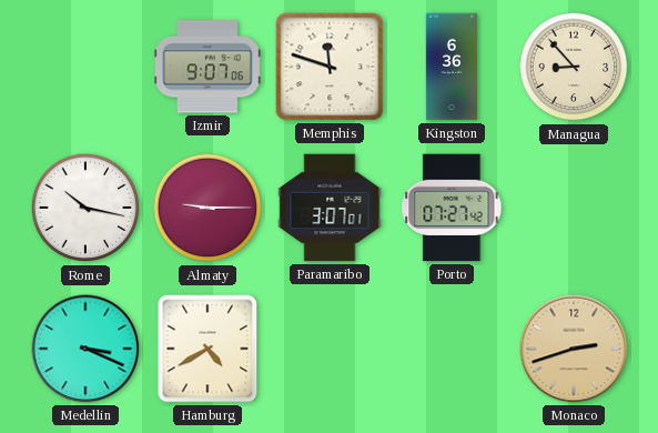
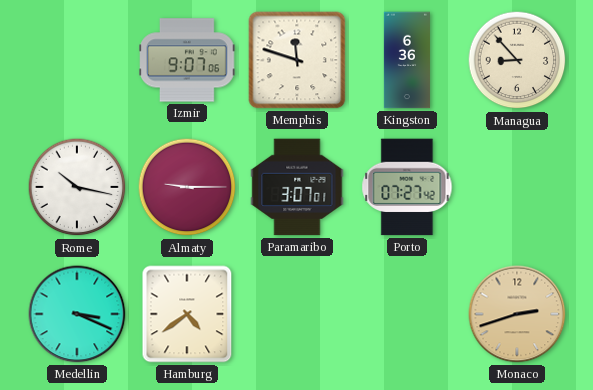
Hamburg: 4:40 -> 4:39 (187, 314)
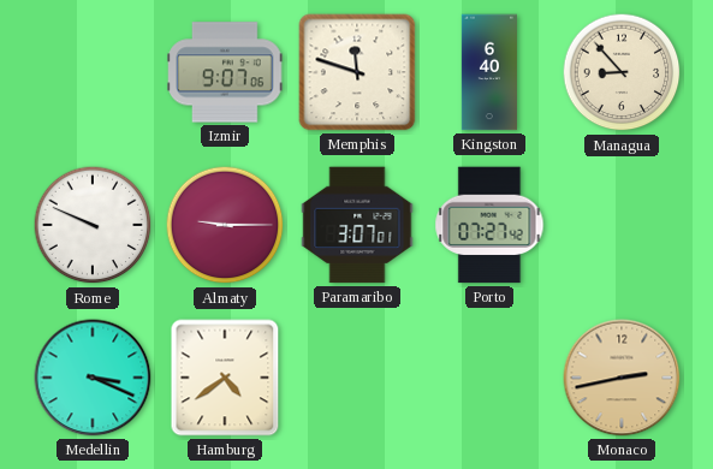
Kingston: 6:36 -> 6:40 (488, 72)
Rome: 10:17 -> 9:49 (93, 225)
Monaco: 2:42 -> 2:43 (622, 378)
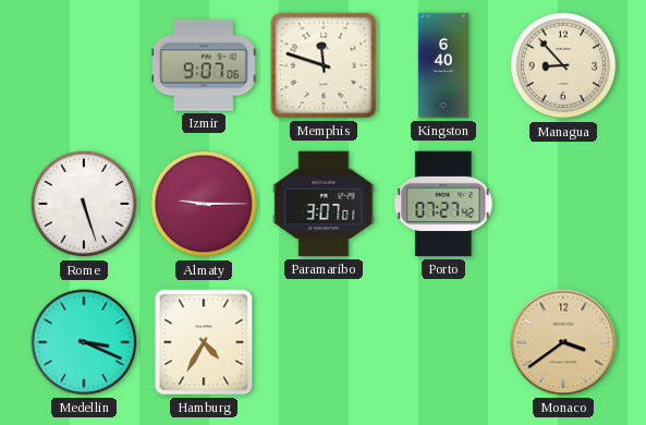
Rome: 9:49 -> 5:27 (84, 204)
Hamburg: 4:39 -> 4:35 (204, 342)
Monaco: 2:43 -> 3:39 (563, 342)
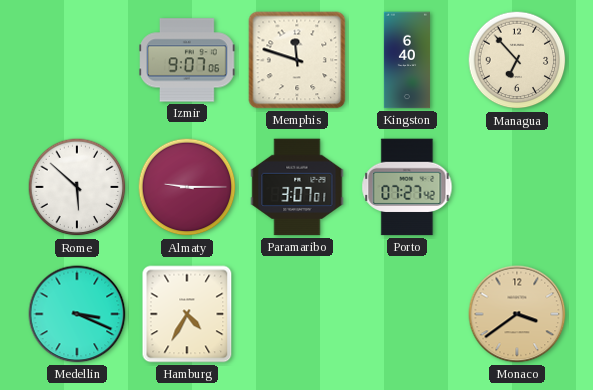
Managua: 8:53 -> 6:53 (517, 60)
Rome: 5:27 -> 5:52 (77, 187)
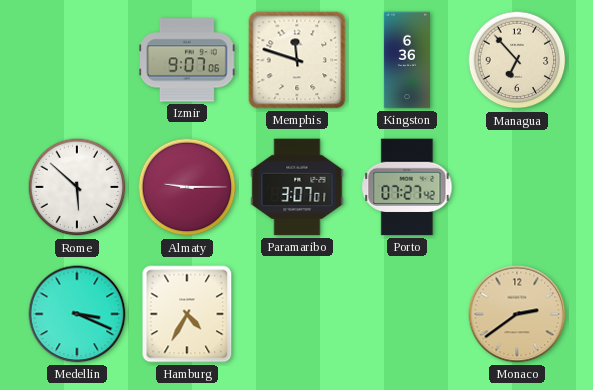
Kingston: 6:40 -> 6:36 (406, 60)
Monaco: 3:39 -> 2:39 (517, 314)
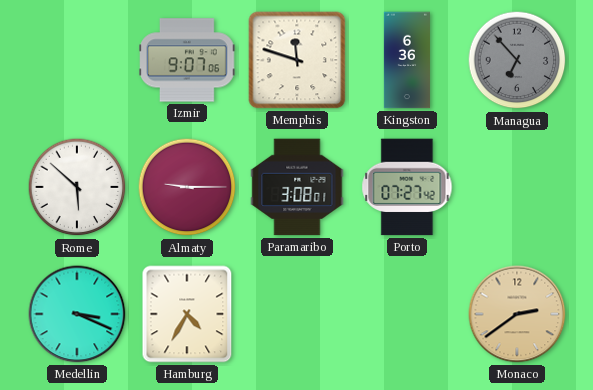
Managua dial: cream -> grey (517, 60)
Paramaribo: 3:07 -> 3:08 (297, 187)
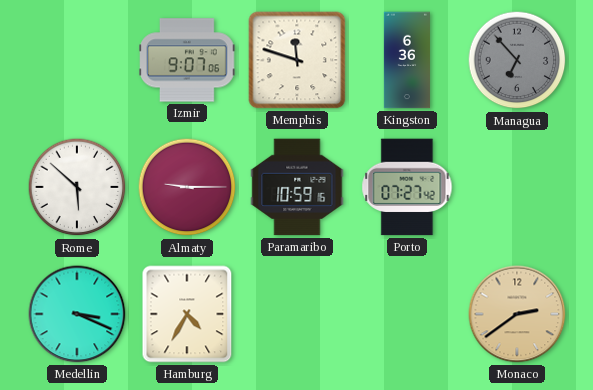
Paramaribo: 3:08 -> 10:59 (297, 187)
